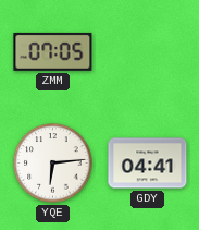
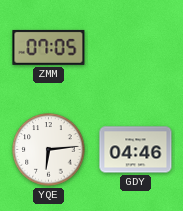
GDY: 04:41 -> 04:46 (136, 150)
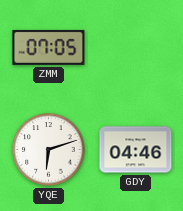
YQE: 6:14 -> 6:12 (49, 150)
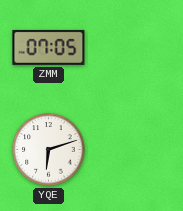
GDY: 04:46 -> none (136, 150)
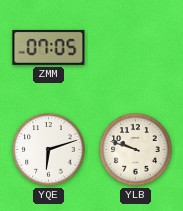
YLB: none -> 9:48 (136, 150)
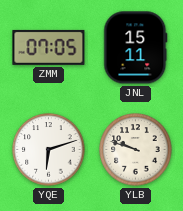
JNL: none -> 15:11 (136, 48)
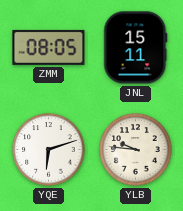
ZMM: 07:05 -> 08:05 (49, 47)
YLB: 9:48 -> 9:46 (136, 150)
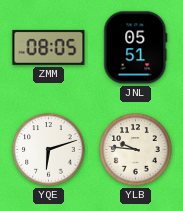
JNL: 15:11 -> 05:51 (136, 48)
